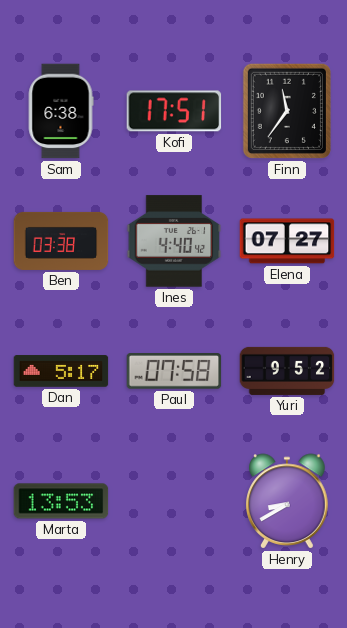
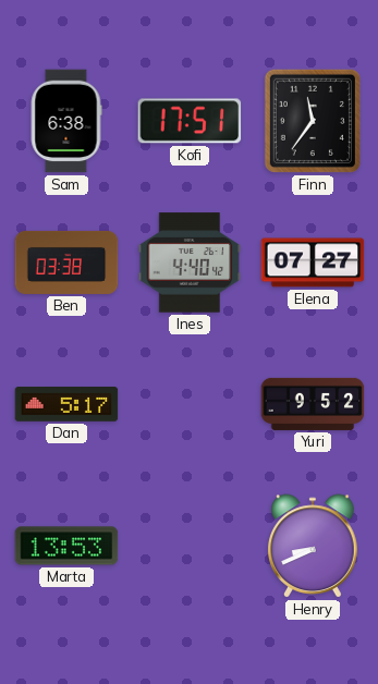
Paul: 07:58 -> none (174, 372)
Henry: 8:40 -> 8:41 (314, 546)
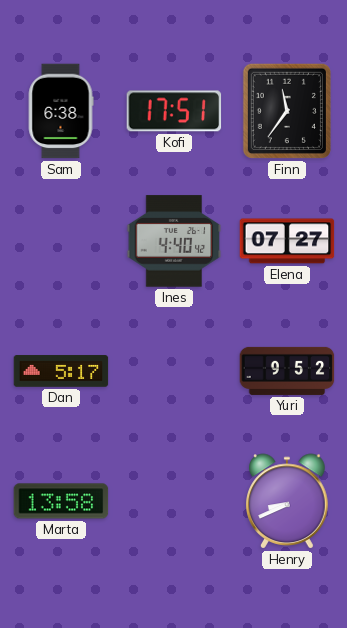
Ben: 03:38 -> none (66, 262)
Marta: 13:53 -> 13:58 (61, 501)
